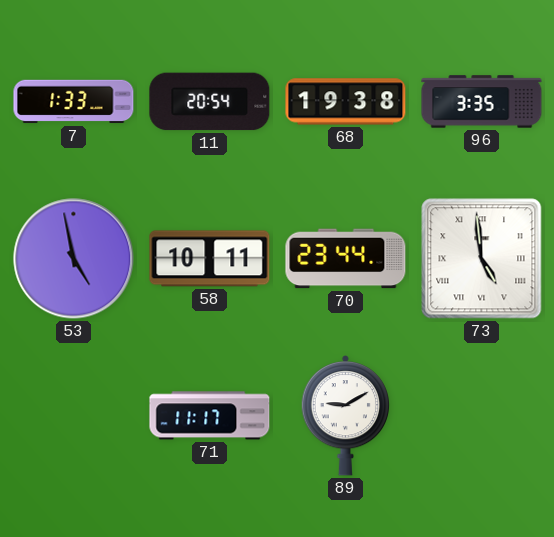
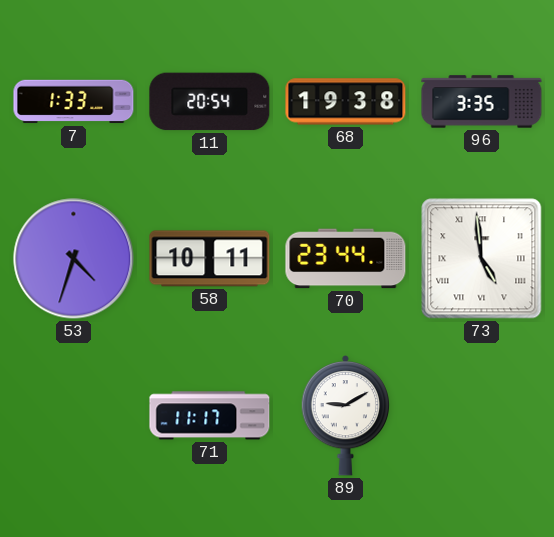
53: 4:58 -> 4:33 (74, 259)
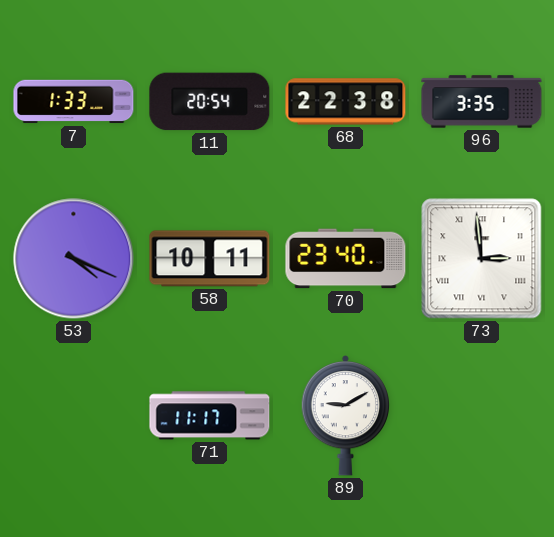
68: 19:38 -> 22:38 (346, 102)
53: 4:33 -> 4:19 (74, 259)
70: 23:44 -> 23:40 (346, 259)
73: 4:59 -> 2:59 (482, 259)
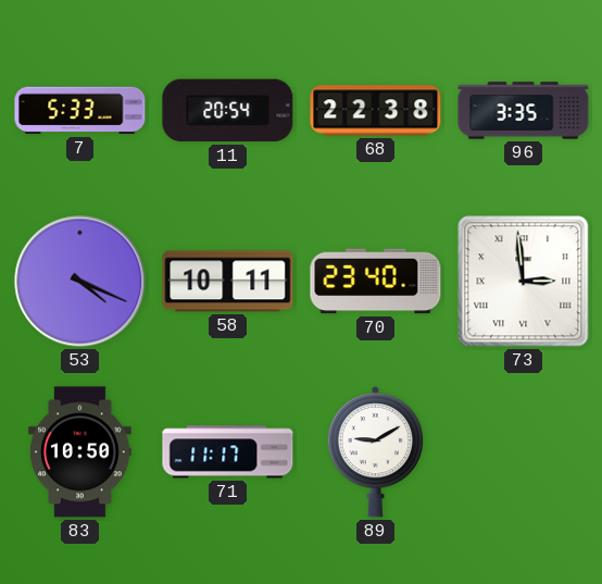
7: 1:33 -> 5:33 (80, 111)
83: none -> 10:50 (80, 452)
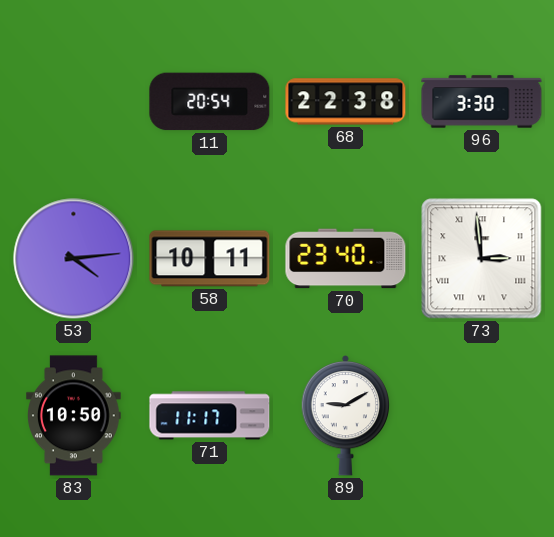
7: 5:33 -> none (80, 111)
96: 3:35 -> 3:30 (482, 102)
53: 4:19 -> 4:14 (74, 259)
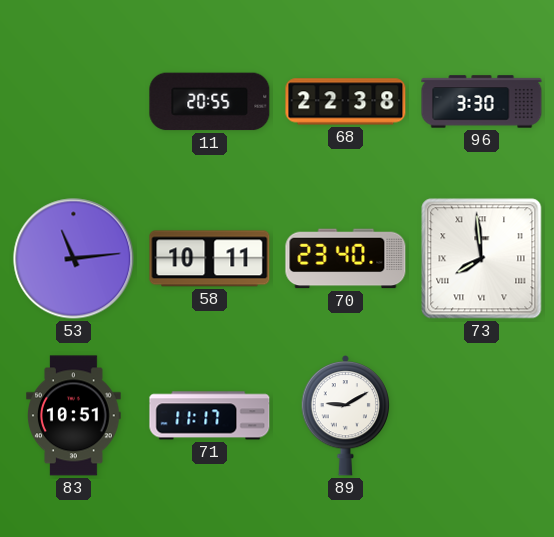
11: 20:54 -> 20:55 (210, 102)
53: 4:14 -> 11:14 (74, 259)
73: 2:59 -> 7:59 (482, 259)
83: 10:50 -> 10:51 (74, 416)
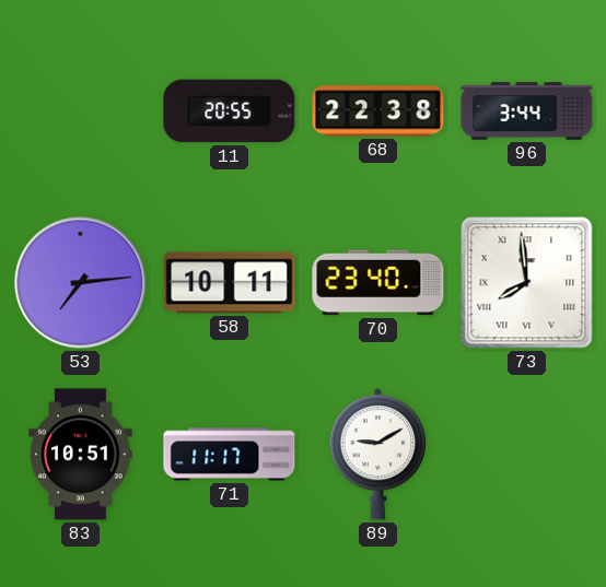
96: 3:30 -> 3:44 (527, 111)
53: 11:14 -> 7:14 (81, 283)
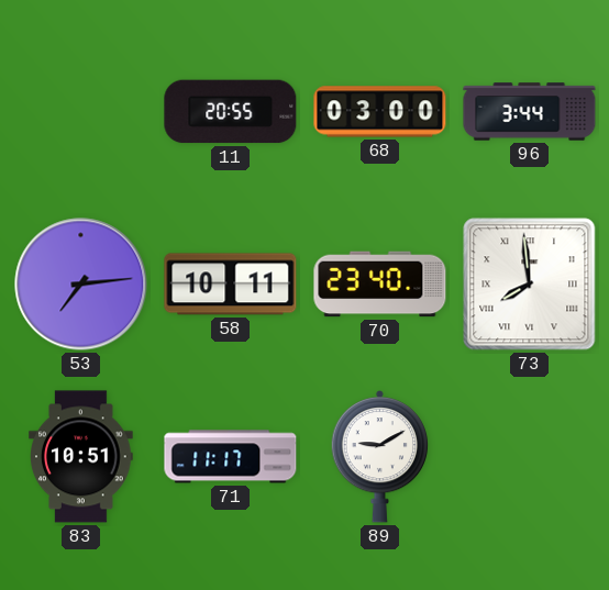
68: 22:38 -> 03:00 (380, 112)
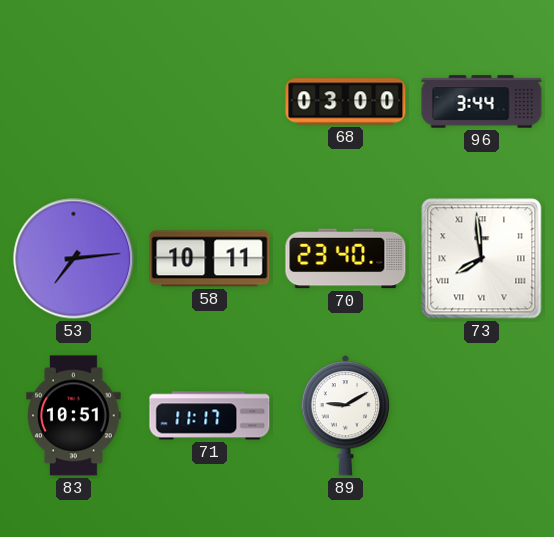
11: 20:55 -> none (231, 112)
